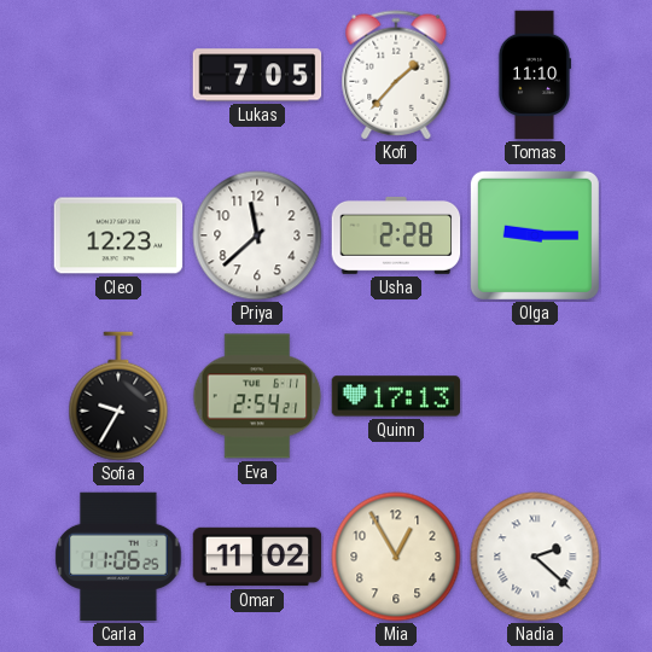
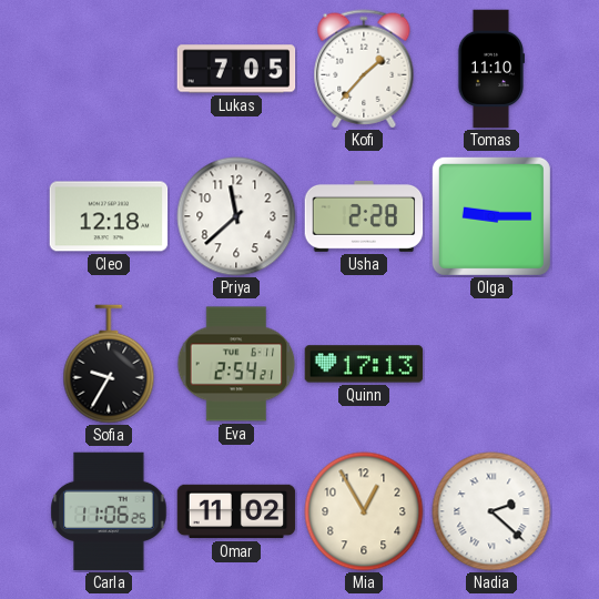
Cleo: 12:23 -> 12:18 (109, 216)
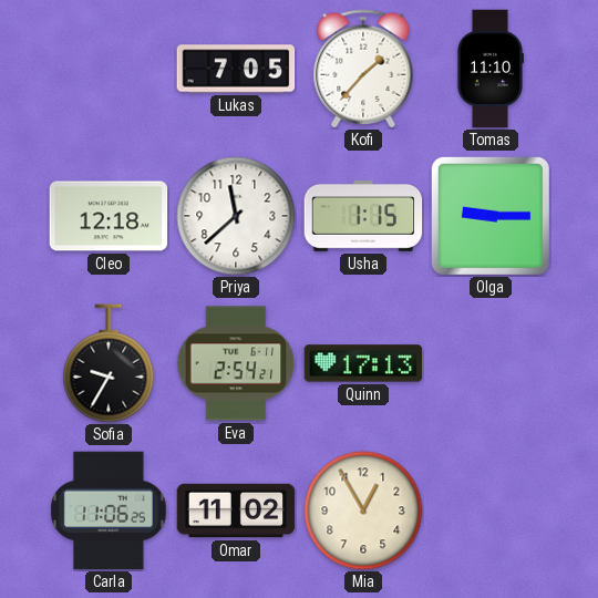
Usha: 2:28 -> 1:15 (363, 216)
Nadia: 2:22 -> none (491, 511)
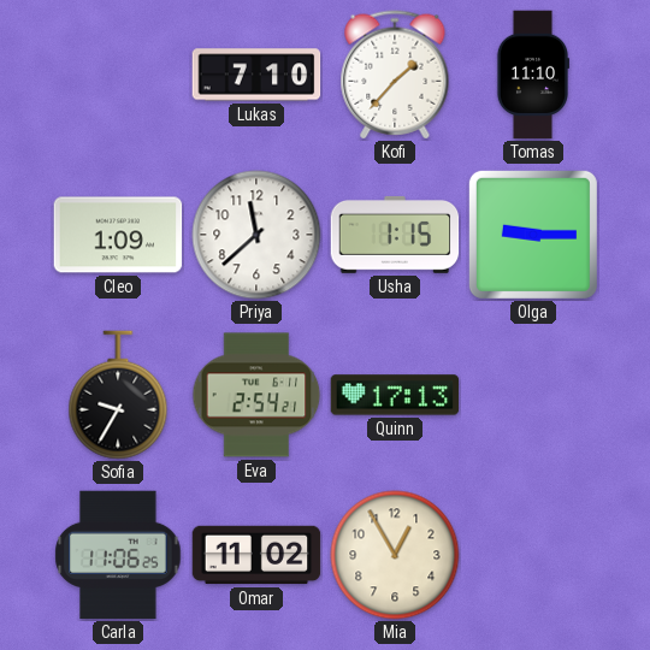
Lukas: 7:05 -> 7:10 (256, 75)
Cleo: 12:18 -> 1:09 (118, 235)
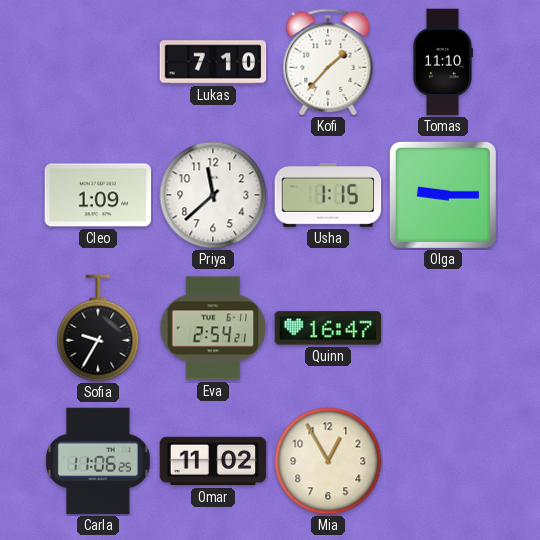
Quinn: 17:13 -> 16:47 (328, 328)
